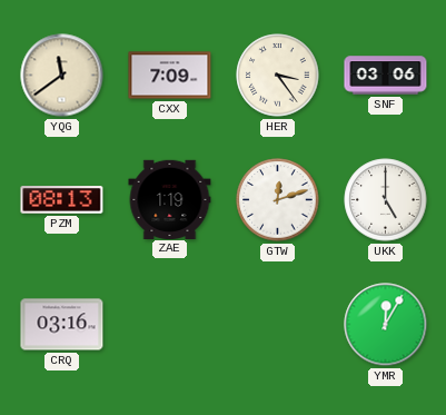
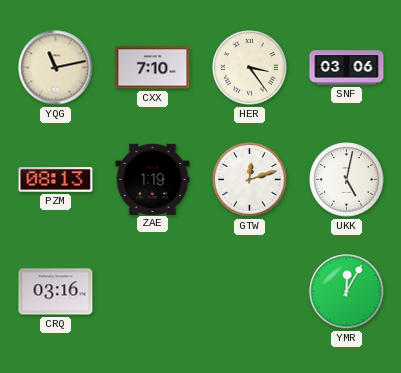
YQG: 11:39 -> 11:13 (56, 68)
CXX: 7:09 -> 7:10 (153, 68)
UKK: 5:00 -> 5:02 (347, 180)
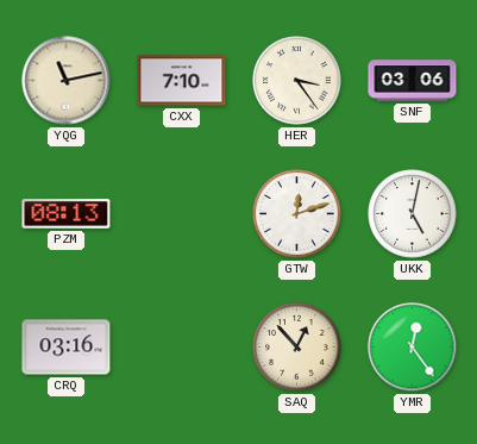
ZAE: 1:19 -> none (153, 179)
SAQ: none -> 12:53 (297, 348)
YMR: 12:05 -> 12:24 (413, 348)
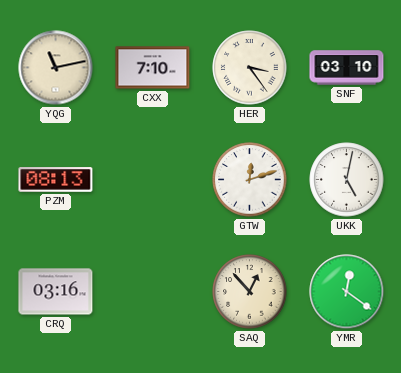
SNF: 03:06 -> 03:10 (347, 68)
YMR: 12:24 -> 12:21 (347, 292)
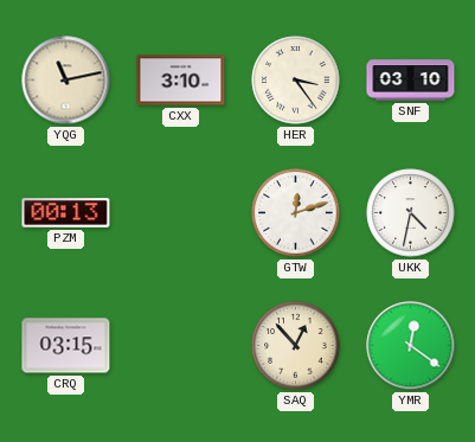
CXX: 7:10 -> 3:10 (181, 81)
PZM: 08:13 -> 00:13 (66, 213)
UKK: 5:02 -> 4:32 (411, 213)
CRQ: 03:16 -> 03:15 (66, 346)
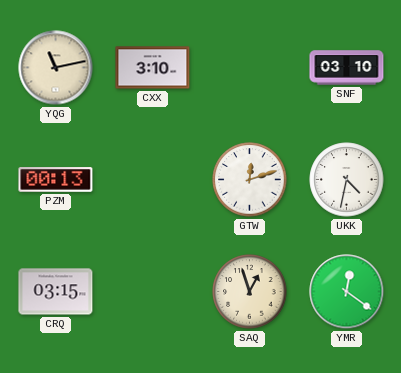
HER: 3:24 -> none (296, 81)
SAQ: 12:53 -> 12:57 (250, 292)
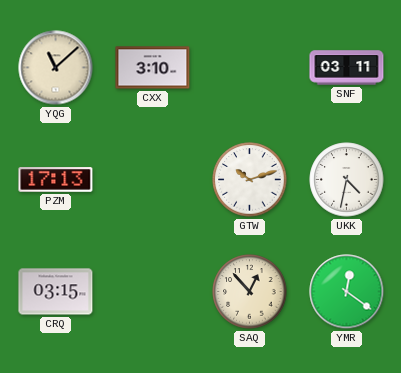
YQG: 11:13 -> 11:08 (56, 68)
SNF: 03:10 -> 03:11 (347, 68)
PZM: 00:13 -> 17:13 (56, 180)
GTW: 12:12 -> 10:12 (250, 180)
SAQ: 12:57 -> 12:53 (250, 292)
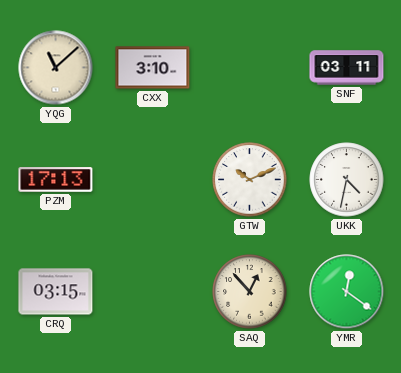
GTW: 10:12 -> 10:11 (250, 180)
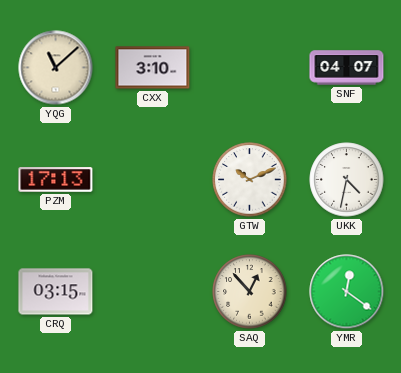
SNF: 03:11 -> 04:07 (347, 68)
